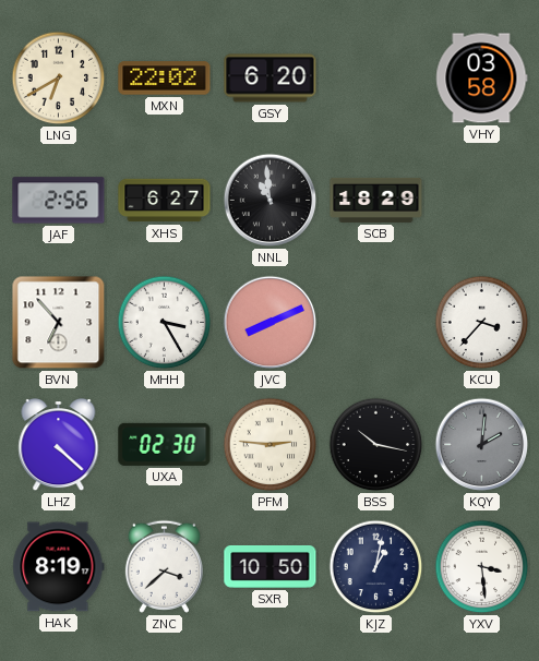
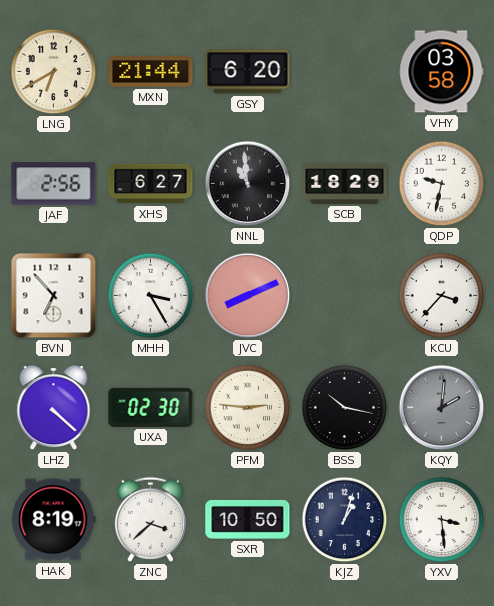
MXN: 22:02 -> 21:44 (151, 72)
QDP: none -> 9:32 (442, 184)
KJZ: 1:02 -> 1:03 (345, 520)
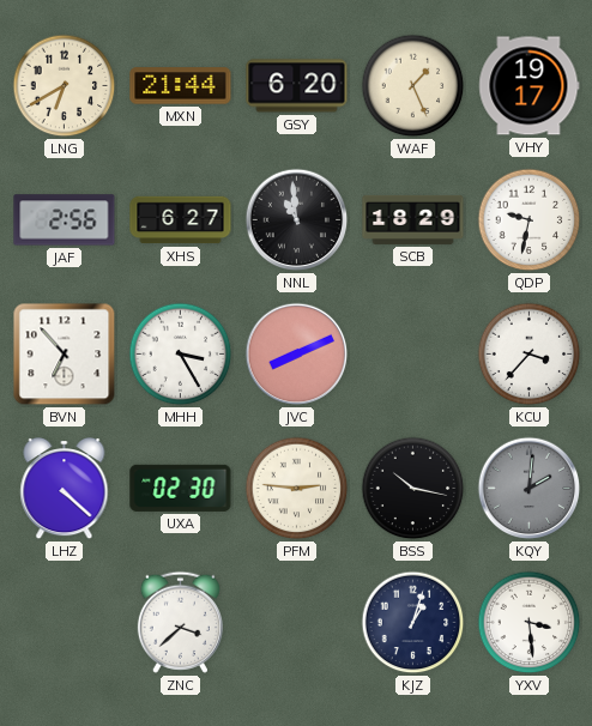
WAF: none -> 1:26 (413, 86)
VHY: 03:58 -> 19:17 (530, 86)
HAK: 8:19 -> none (54, 520)
SXR: 10:50 -> none (248, 519)
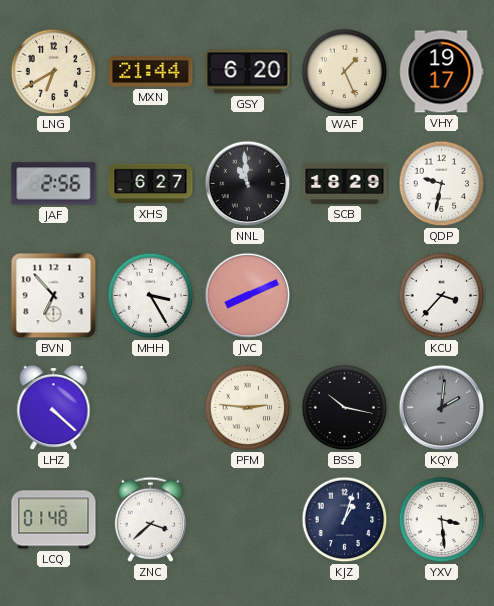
UXA: 02:30 -> none (181, 488)
LCQ: none -> 01:48 (54, 520)
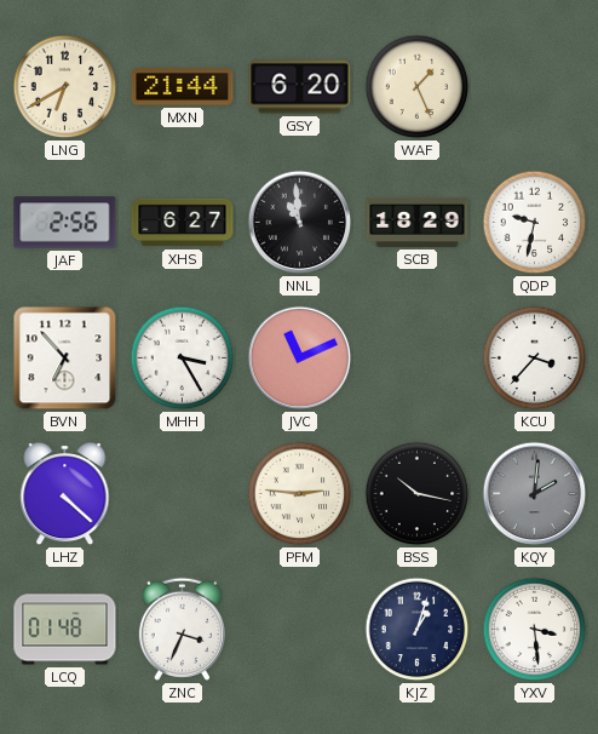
VHY: 19:17 -> none (442, 72)
JVC: 8:11 -> 11:11 (300, 359)
ZNC: 3:38 -> 3:34 (182, 629)
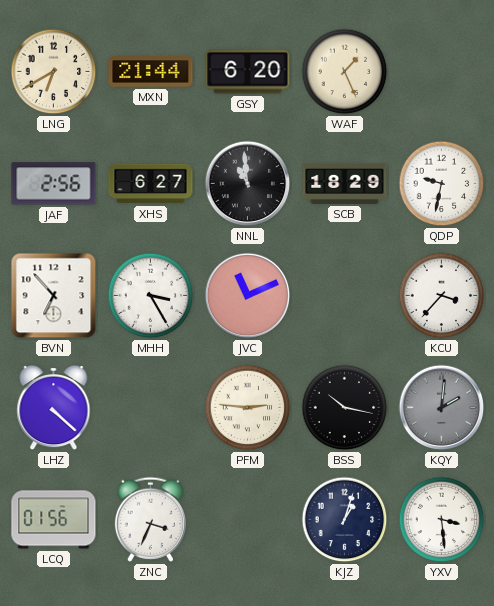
LCQ: 01:48 -> 01:56 (54, 520)
